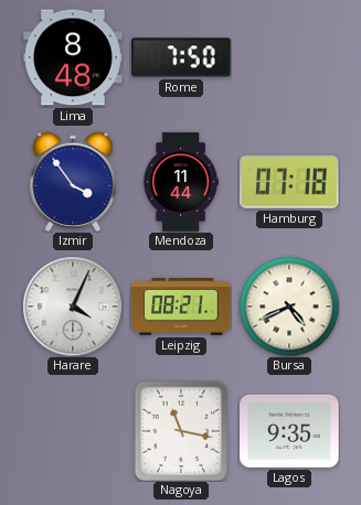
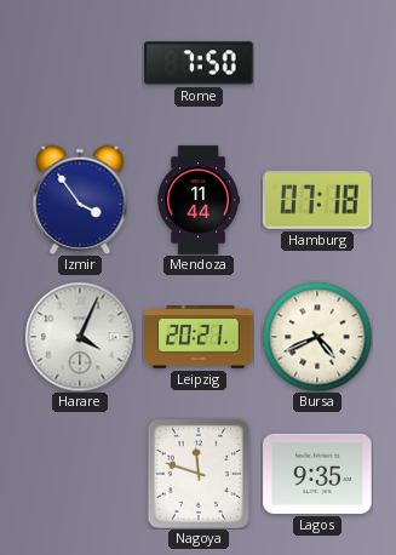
Lima: 8:48 -> none (73, 57)
Leipzig: 08:21 -> 20:21 (199, 337)
Nagoya: 11:17 -> 11:48 (199, 474)
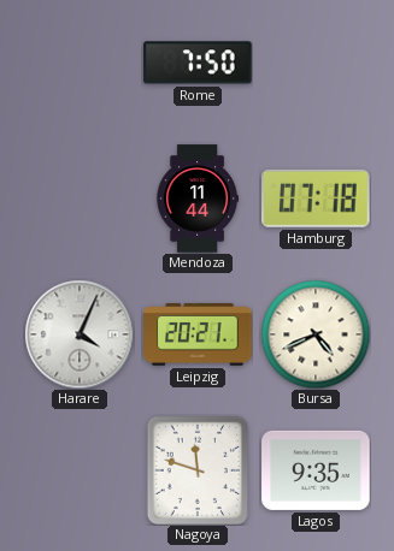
Izmir: 3:54 -> none (80, 199)
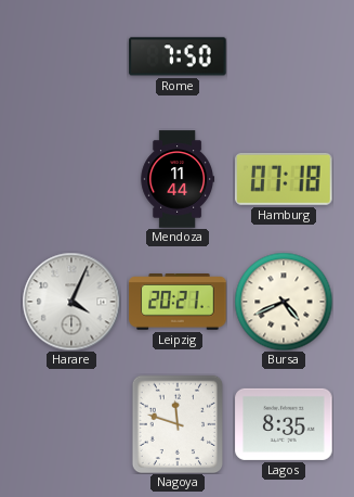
Lagos: 9:35 -> 8:35 (284, 424)
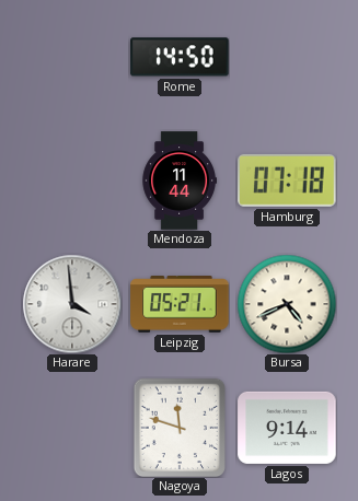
Rome: 7:50 -> 14:50 (180, 57)
Harare: 4:04 -> 3:59 (72, 304)
Leipzig: 20:21 -> 05:21 (180, 304)
Lagos: 8:35 -> 9:14 (287, 428)
